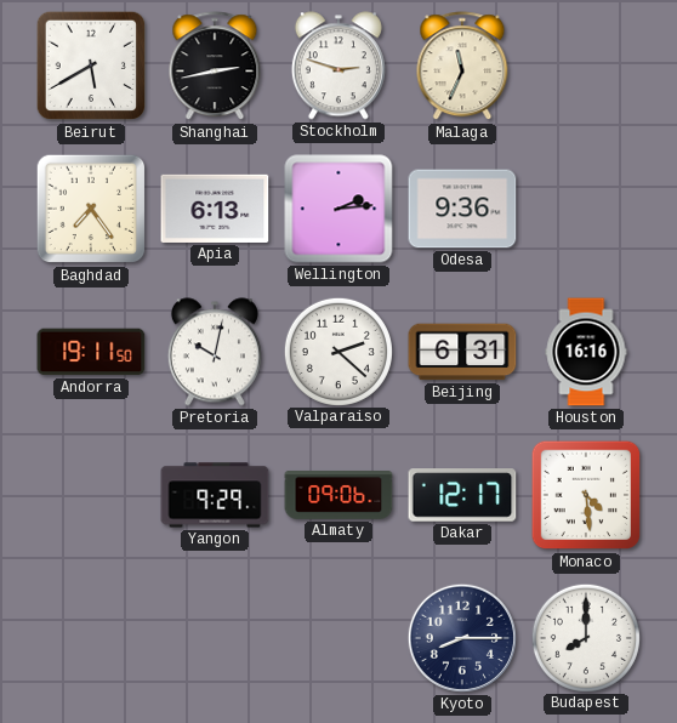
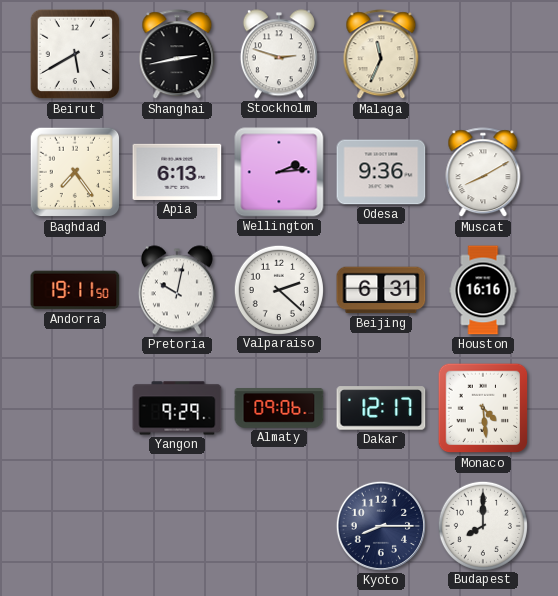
Muscat: none -> 8:10 (483, 173)
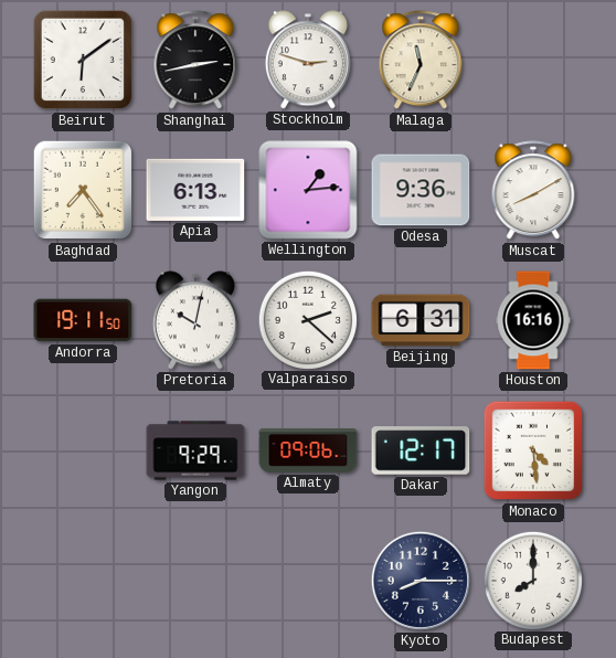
Beirut: 5:40 -> 6:09 (83, 60)
Wellington: 2:14 -> 1:14 (308, 190)
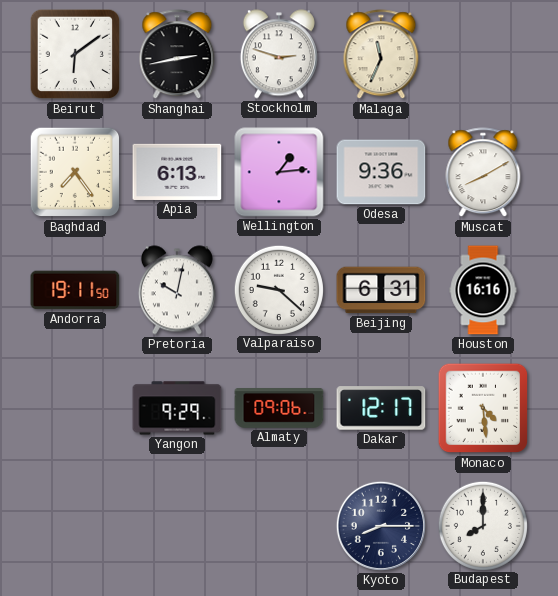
Valparaiso: 2:22 -> 9:22 (278, 289)
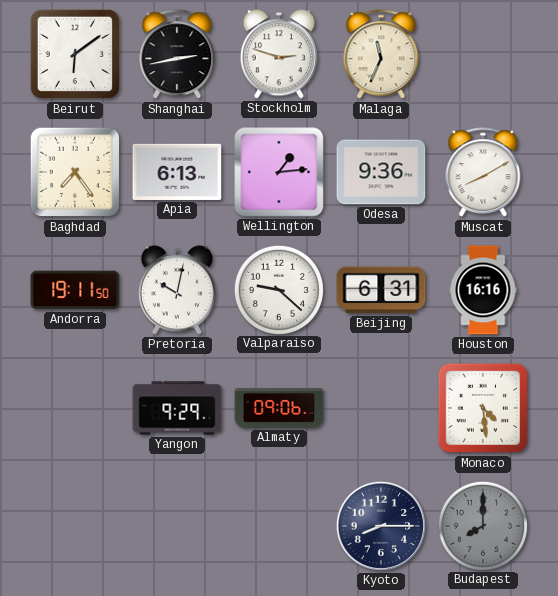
Dakar: 12:17 -> none (381, 408)
Budapest dial: white -> grey (482, 525)
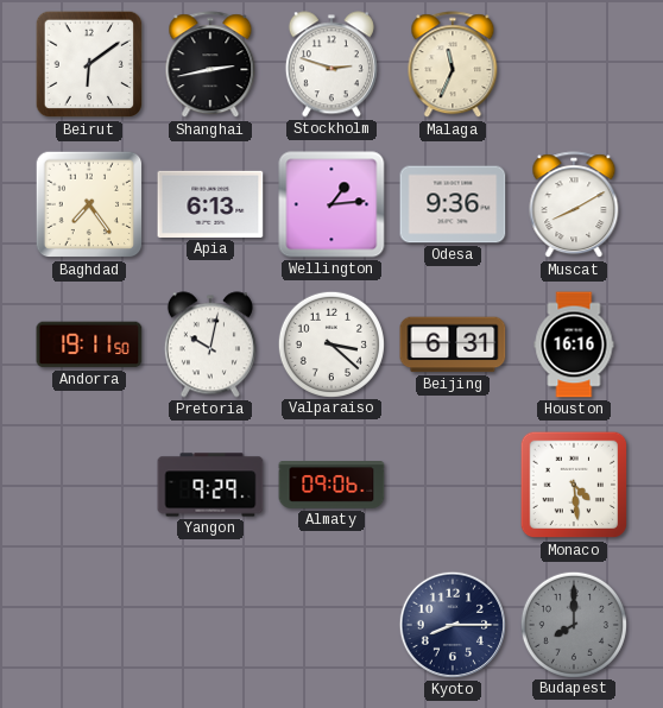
Valparaiso: 9:22 -> 3:22 (330, 343)
